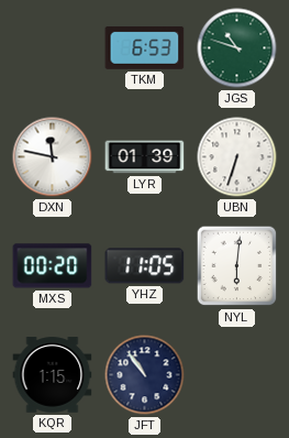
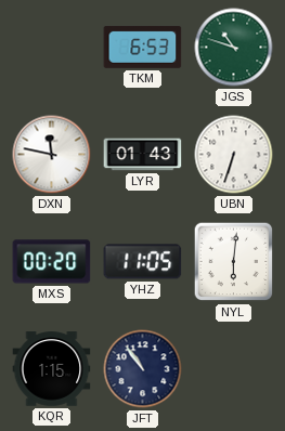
LYR: 01:39 -> 01:43 (143, 155)
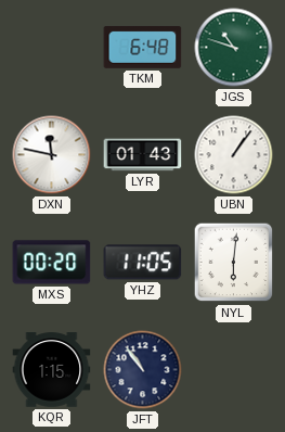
TKM: 6:53 -> 6:48 (143, 47)
UBN: 6:33 -> 1:06 (234, 155)
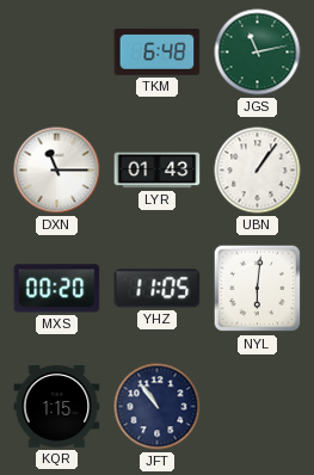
JGS: 10:48 -> 11:13 (258, 53)
DXN: 11:47 -> 11:15 (57, 171)
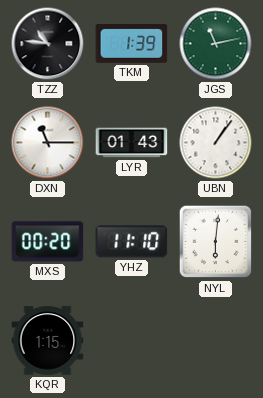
TZZ: none -> 10:46 (48, 44)
TKM: 6:48 -> 1:39 (132, 43)
YHZ: 11:05 -> 11:10 (132, 242)
JFT: 10:54 -> none (158, 407)
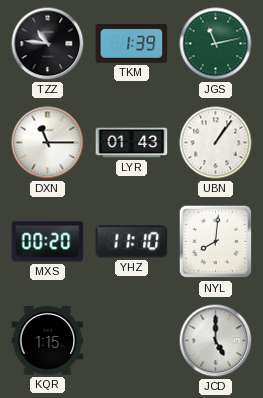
NYL: 6:01 -> 8:01 (216, 242)
JCD: none -> 5:00 (216, 341)
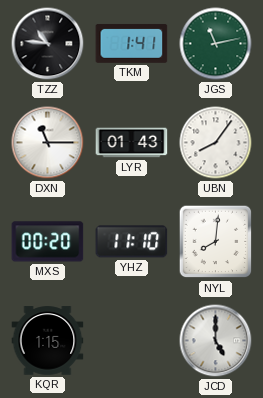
TKM: 1:39 -> 1:41 (132, 43)
UBN: 1:06 -> 8:06 (216, 143)
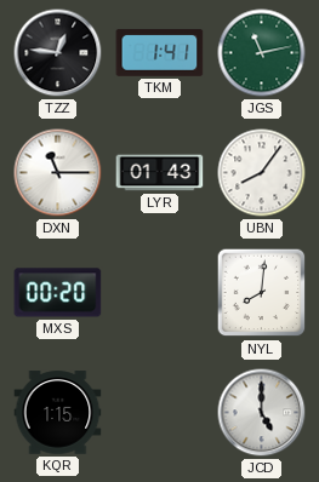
TZZ: 10:46 -> 12:46 (58, 53)
YHZ: 11:10 -> none (132, 242)
